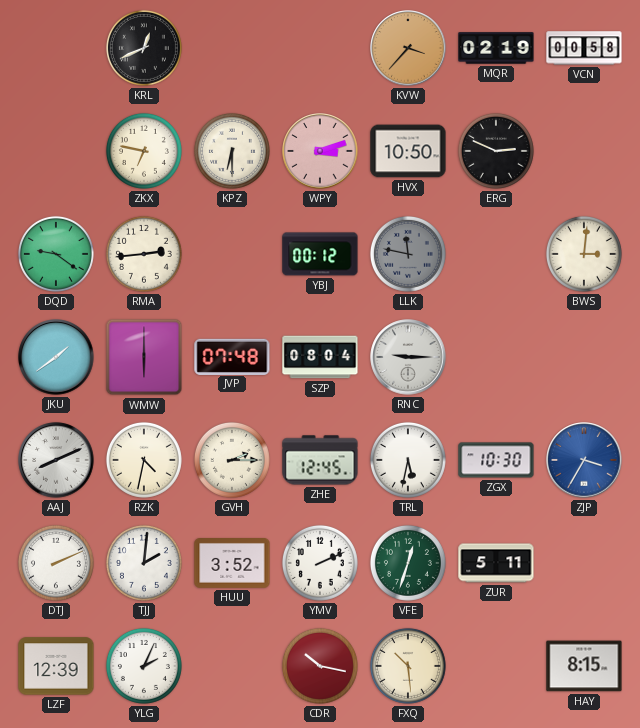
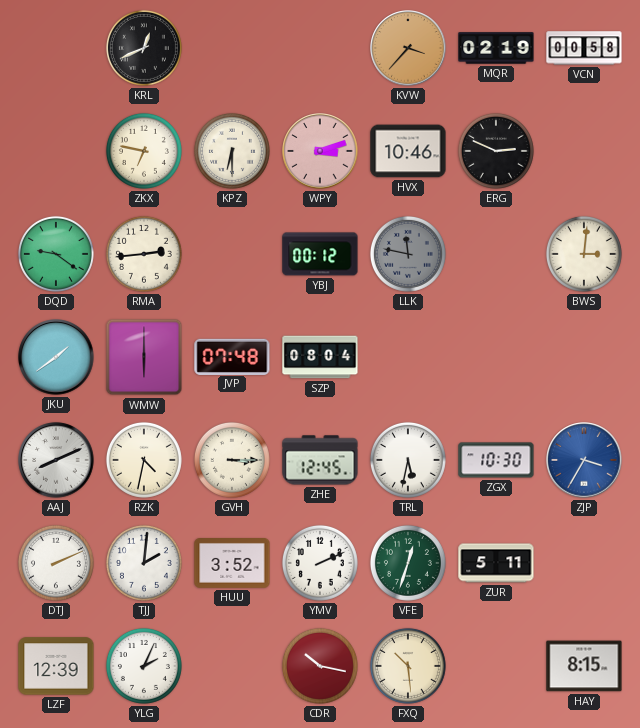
HVX: 10:50 -> 10:46 (408, 151)
RNC: 9:15 -> none (408, 357)
GVH: 2:15 -> 3:15 (232, 460)
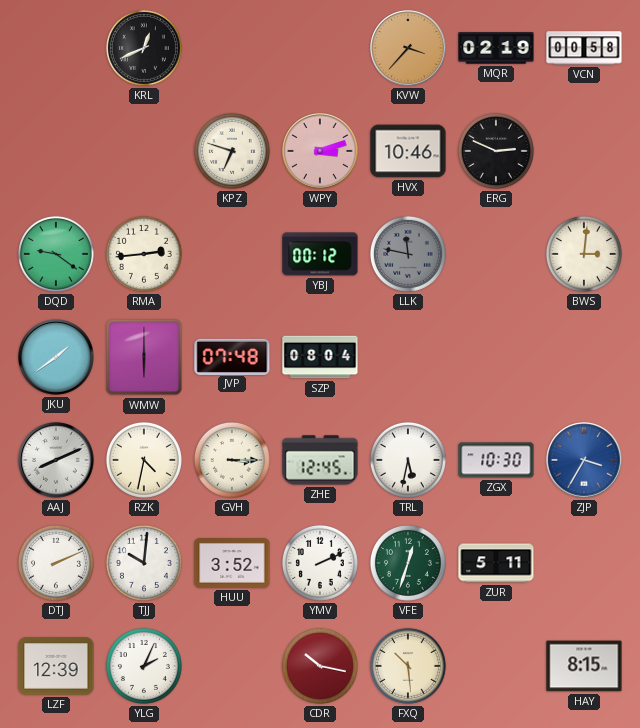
ZKX: 6:47 -> none (144, 151)
KPZ: 6:30 -> 6:48 (232, 151)
TJJ: 2:01 -> 10:01 (144, 563)
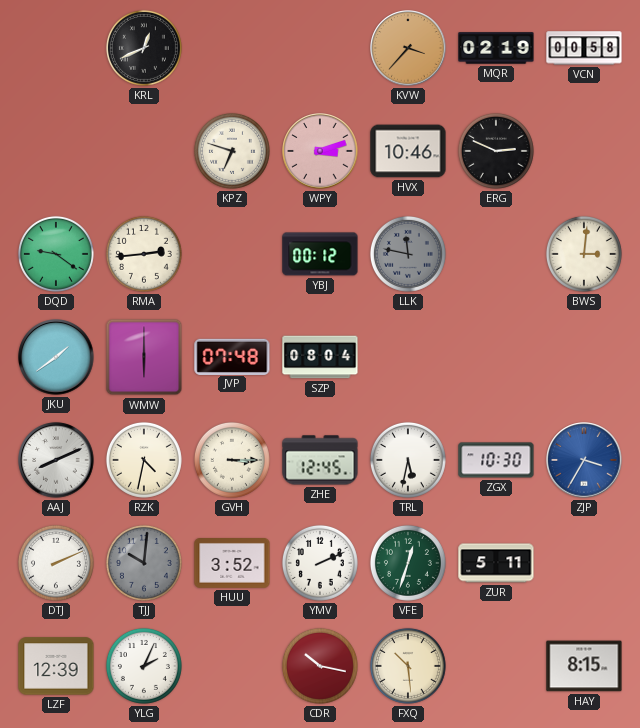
TJJ dial: white -> grey (144, 563)
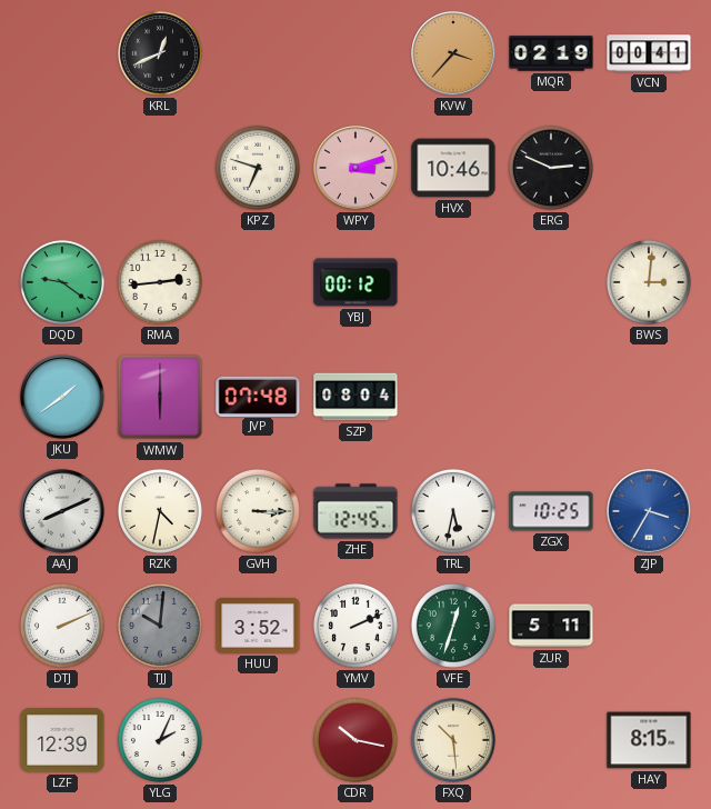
VCN: 00:58 -> 00:41 (649, 53)
LLK: 11:47 -> none (408, 254)
ZGX: 10:30 -> 10:25 (551, 511)
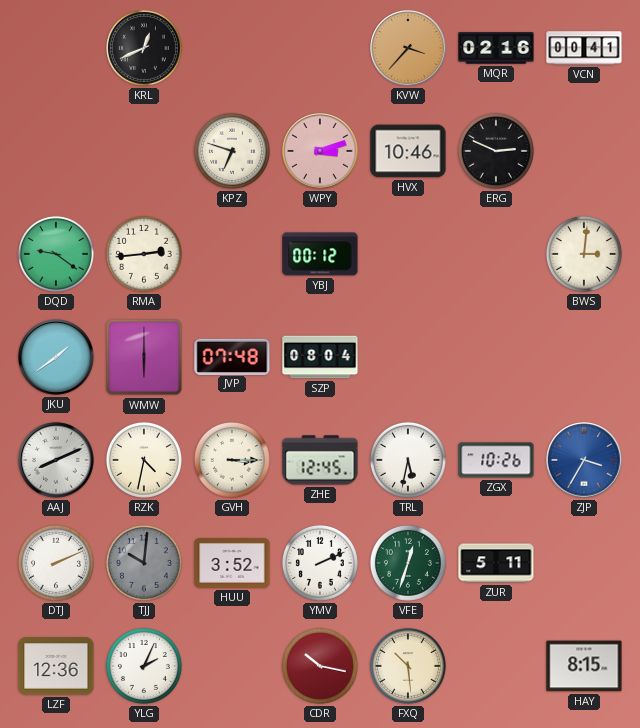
MQR: 02:19 -> 02:16 (496, 48)
ZGX: 10:25 -> 10:26 (496, 460)
LZF: 12:39 -> 12:36 (56, 666)
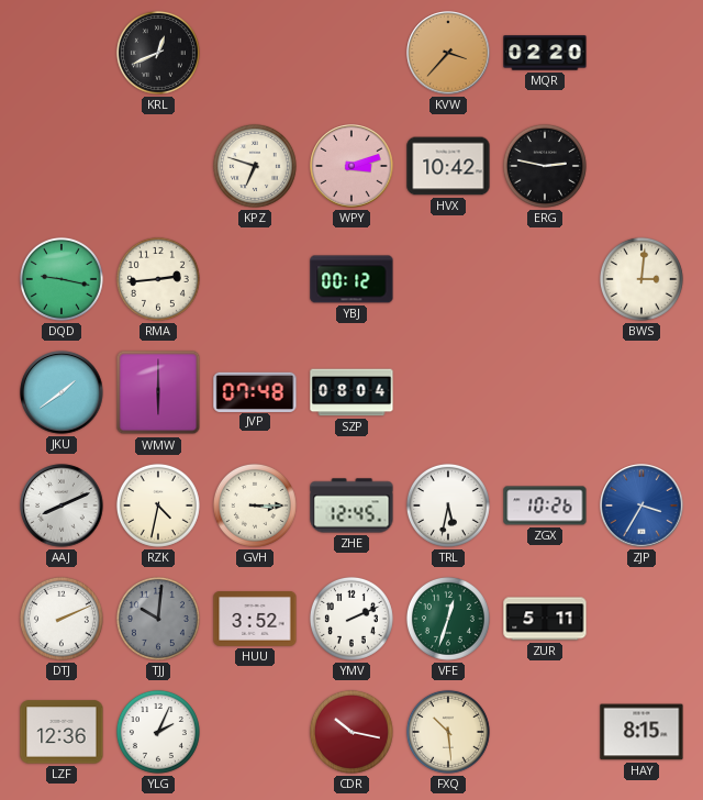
MQR: 02:16 -> 02:20 (545, 53)
VCN: 00:41 -> none (584, 48)
HVX: 10:46 -> 10:42 (448, 166)
ERG: 2:49 -> 2:47 (545, 166)
DQD: 9:21 -> 9:17 (62, 279)
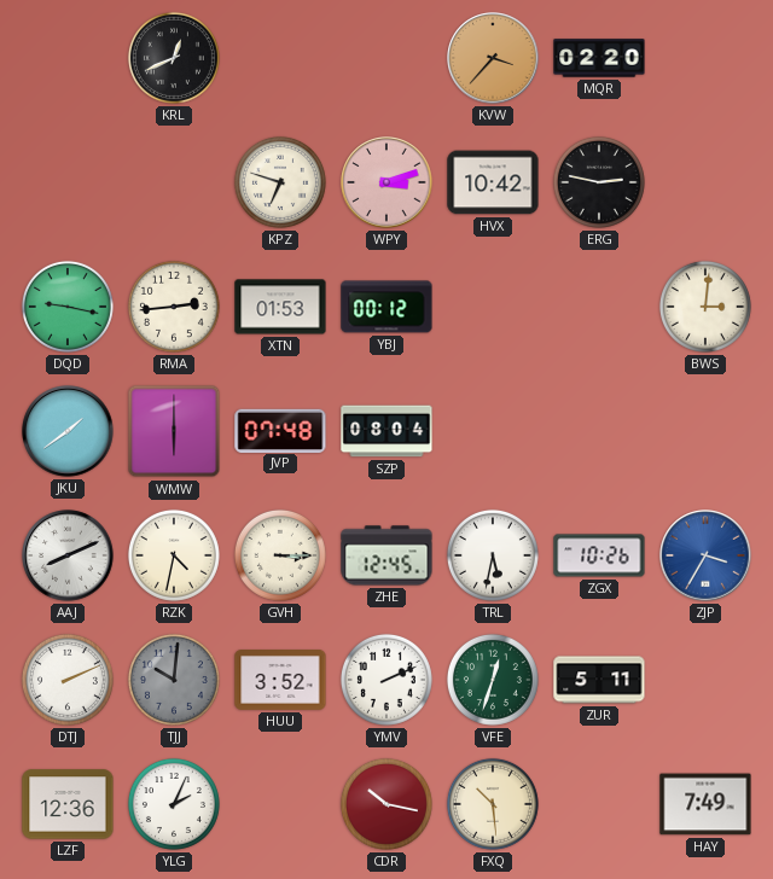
XTN: none -> 01:53 (280, 307)
HAY: 8:15 -> 7:49 (705, 804)
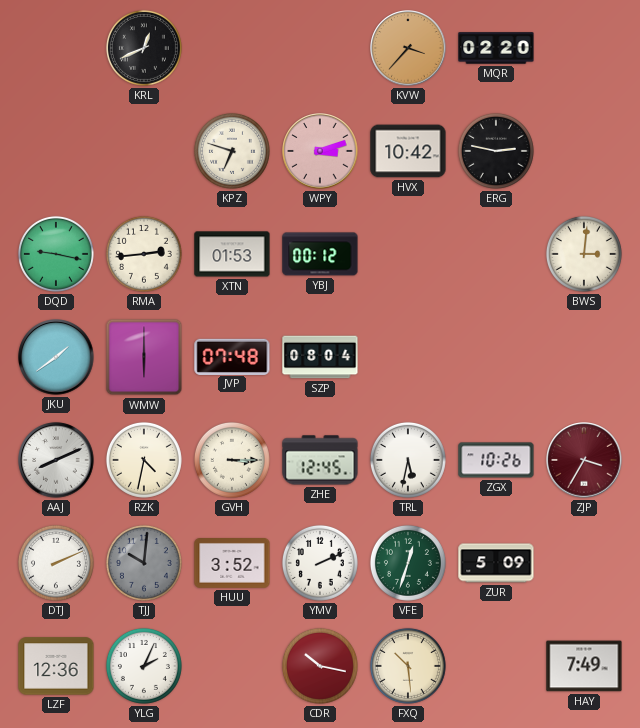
ZJP dial: blue -> burgundy (584, 460)
ZUR: 5:11 -> 5:09 (496, 563)
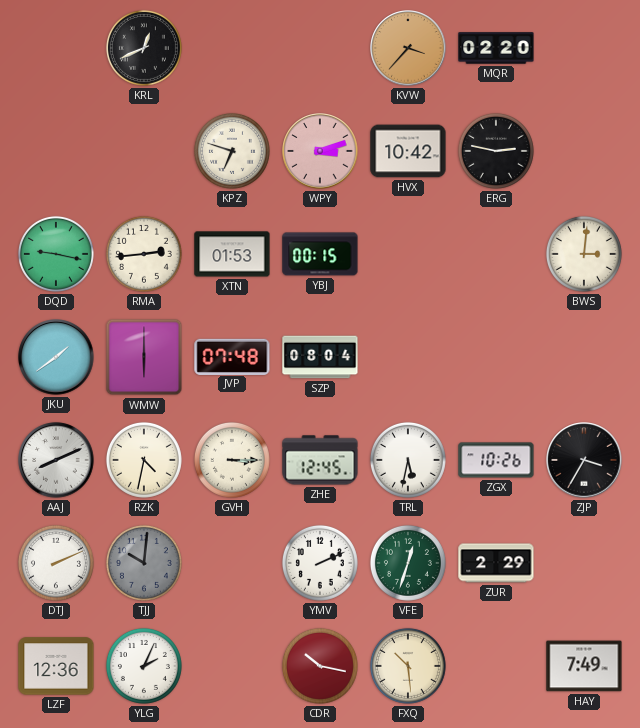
YBJ: 00:12 -> 00:15 (320, 254)
ZJP dial: burgundy -> black (584, 460)
HUU: 3:52 -> none (232, 564)
ZUR: 5:09 -> 2:29 (496, 563)
